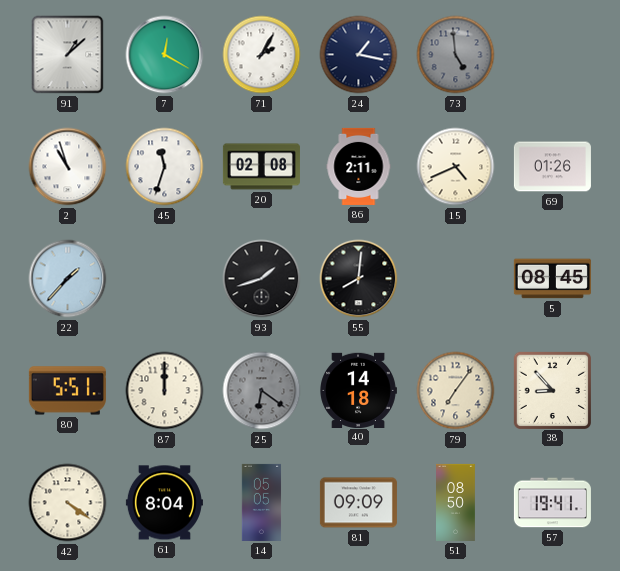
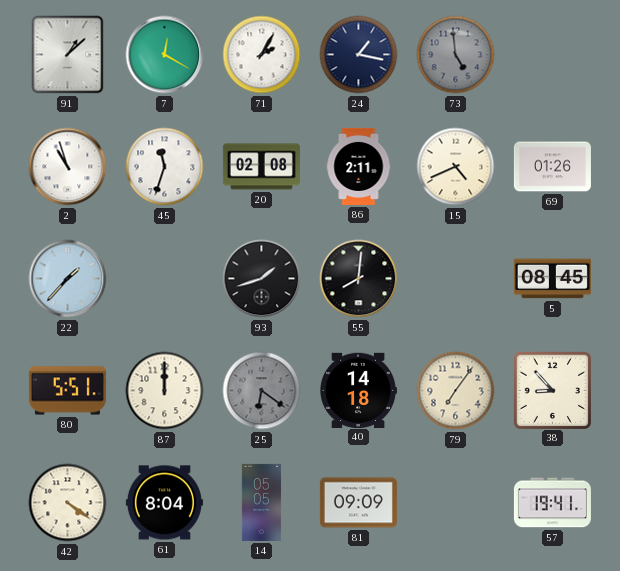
51: 08:50 -> none (456, 502)
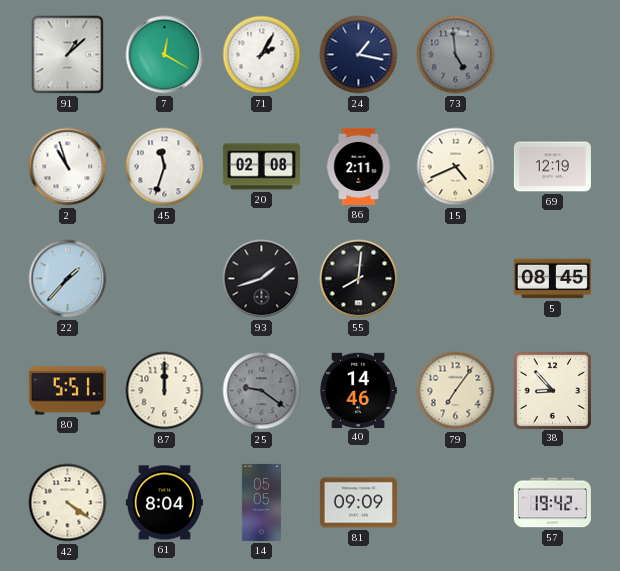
69: 01:26 -> 12:19 (552, 167)
25: 6:21 -> 9:21 (262, 391)
40: 14:18 -> 14:46 (358, 390)
57: 19:41 -> 19:42 (552, 503)
